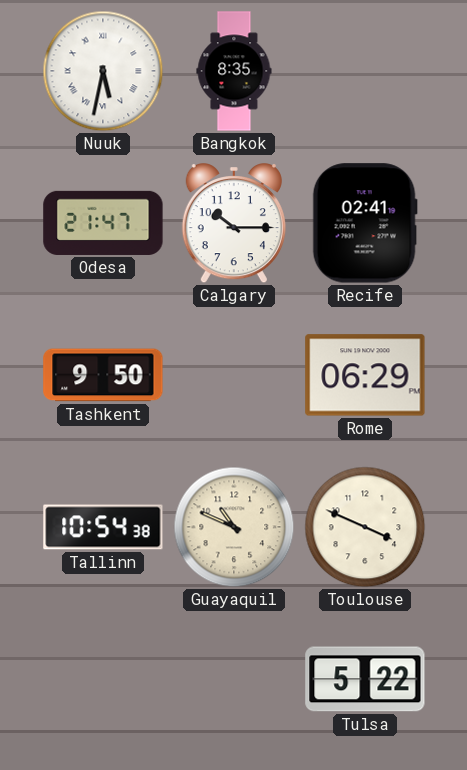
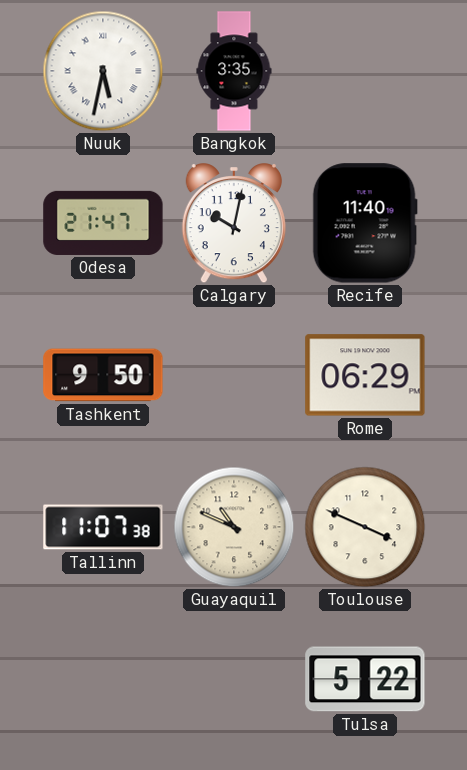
Bangkok: 8:35 -> 3:35 (234, 71)
Calgary: 10:15 -> 10:02 (234, 224)
Recife: 02:41 -> 11:40 (365, 223)
Tallinn: 10:54 -> 11:07 (103, 527)
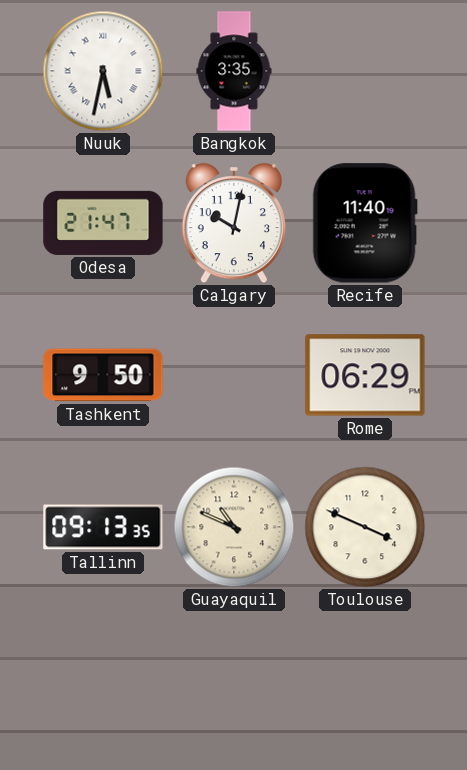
Tallinn: 11:07 -> 09:13 (103, 527)
Tulsa: 5:22 -> none (365, 679)
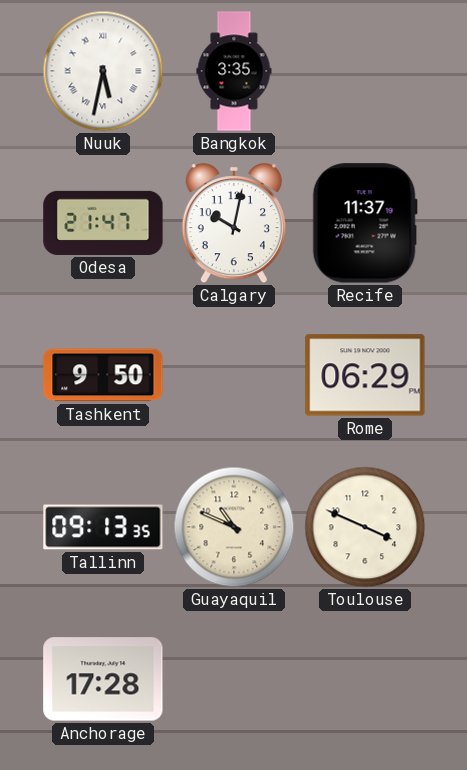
Recife: 11:40 -> 11:37 (365, 223)
Anchorage: none -> 17:28 (103, 679)
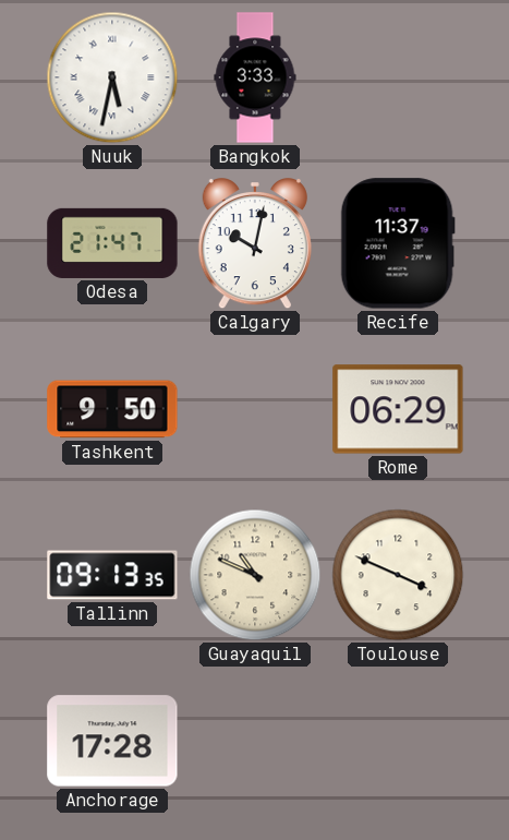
Bangkok: 3:35 -> 3:33 (255, 77)
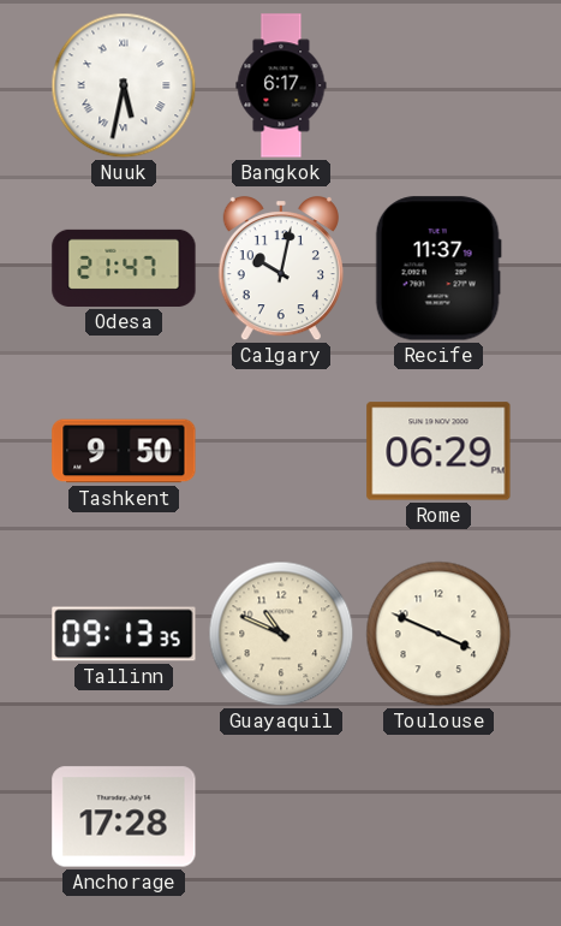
Bangkok: 3:33 -> 6:17 (281, 85)
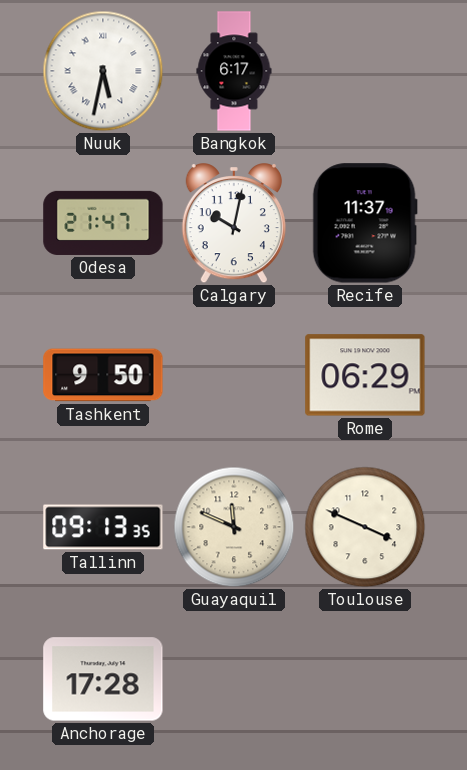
Guayaquil: 10:49 -> 11:49 (234, 527)
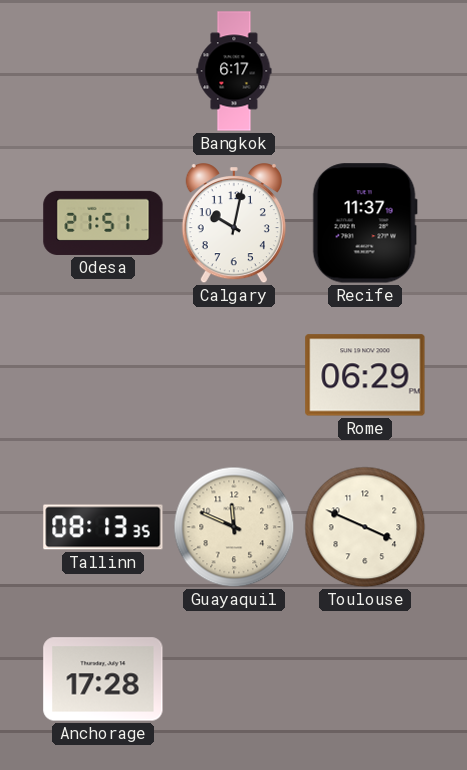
Nuuk: 5:32 -> none (103, 71)
Odesa: 21:47 -> 21:51 (103, 223)
Tashkent: 9:50 -> none (103, 375)
Tallinn: 09:13 -> 08:13 (103, 527)
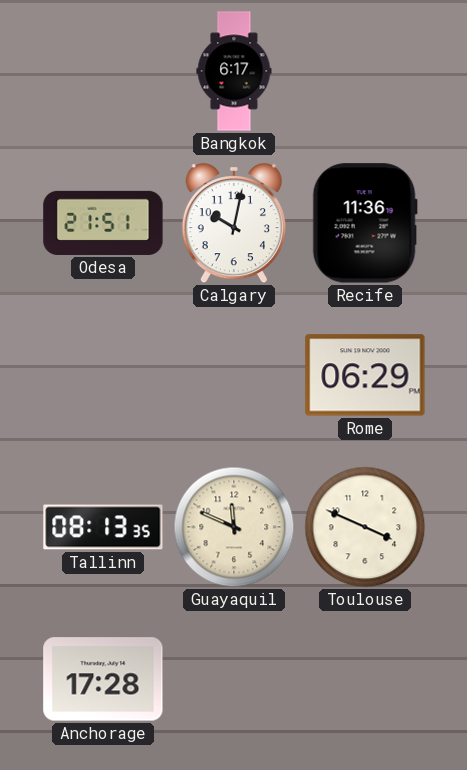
Recife: 11:37 -> 11:36 (365, 223)
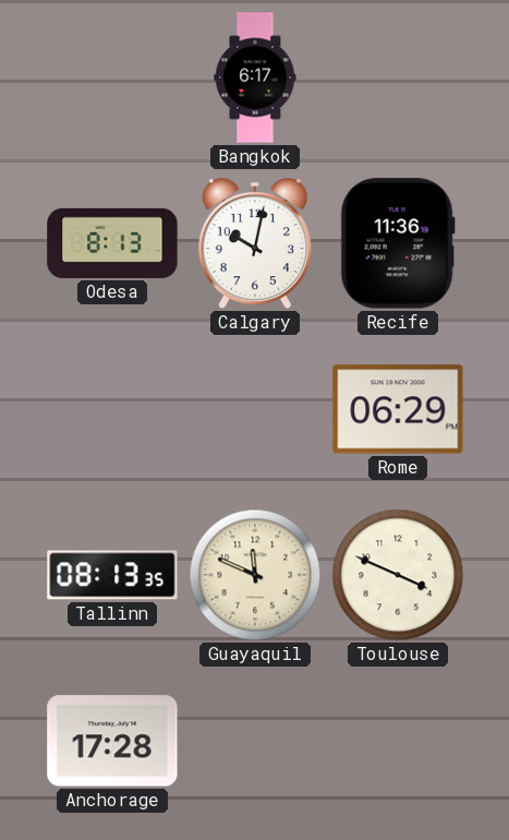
Odesa: 21:51 -> 8:13 (112, 243)
